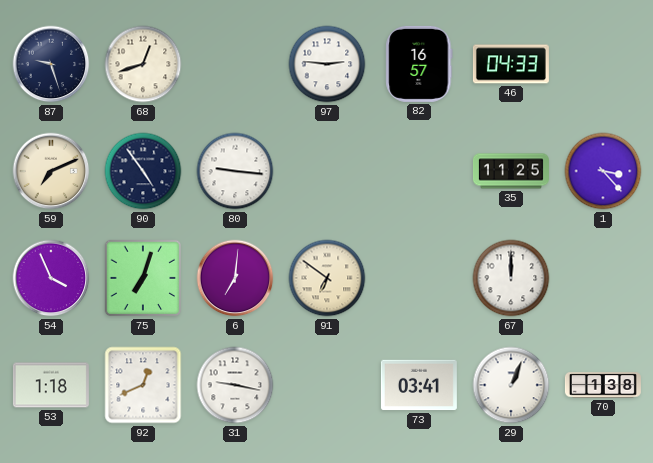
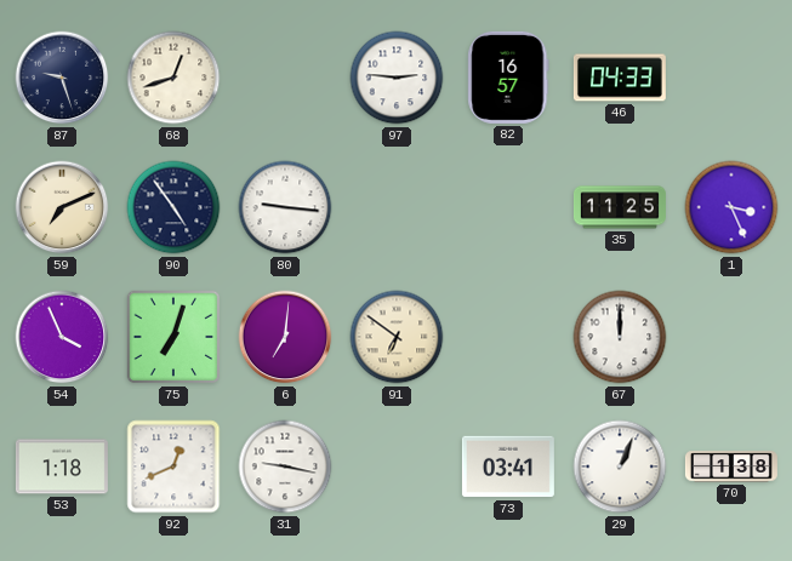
1: 3:23 -> 3:26 (731, 207)
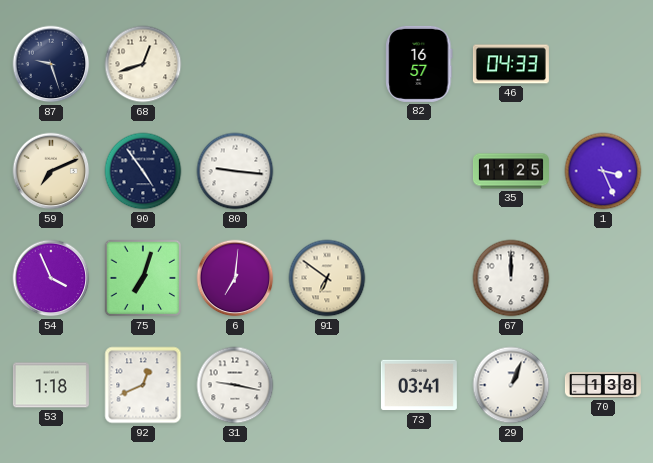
97: 2:46 -> none (397, 78)
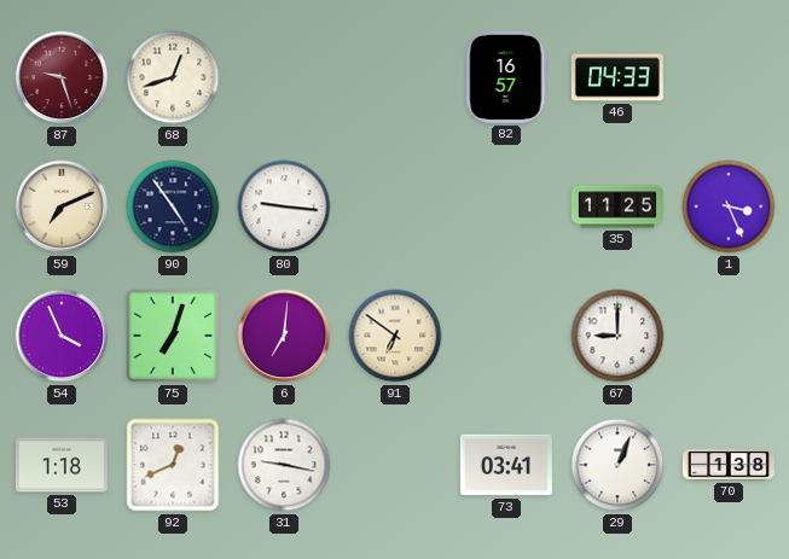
87 dial: navy -> burgundy (62, 77)
67: 12:00 -> 9:00 (617, 336)
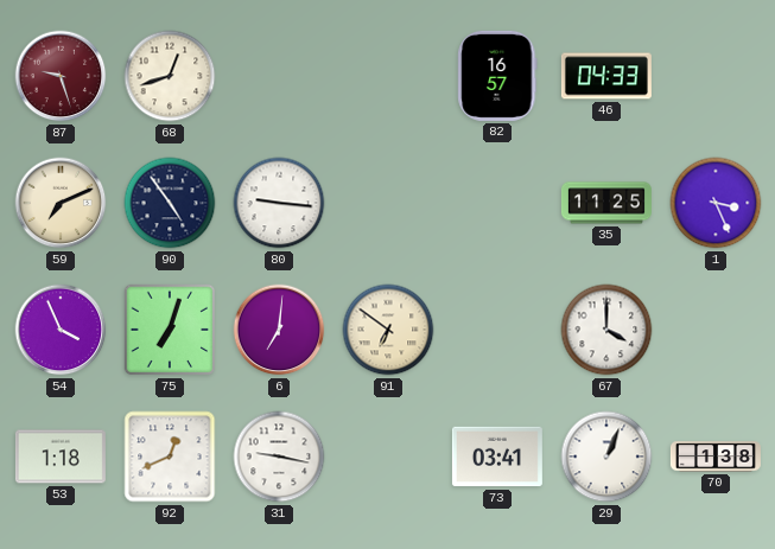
67: 9:00 -> 4:00 (606, 330)
